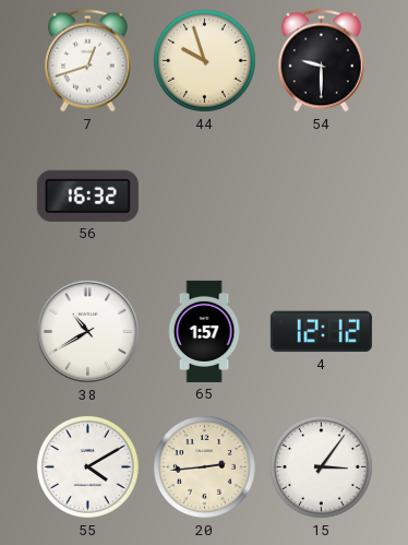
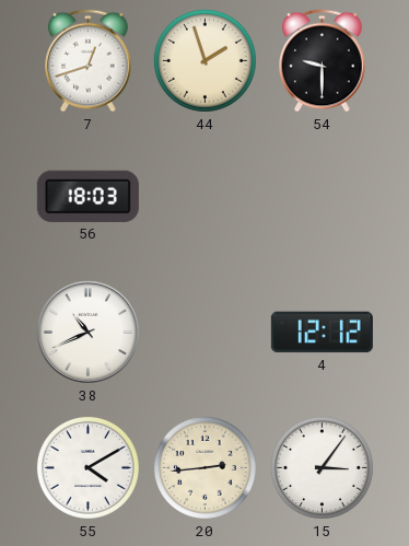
44: 9:57 -> 1:57 (204, 60)
56: 16:32 -> 18:03 (87, 196)
38: 10:40 -> 10:41 (87, 332)
65: 1:57 -> none (204, 331)
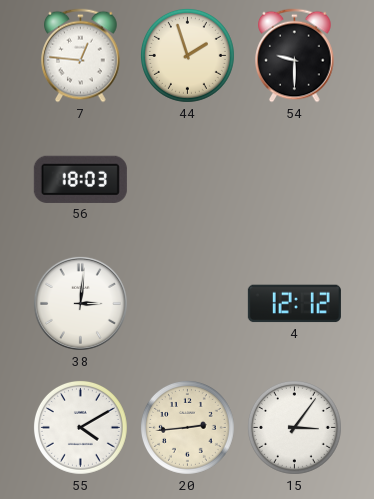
7: 12:42 -> 12:46 (81, 56)
38: 10:41 -> 3:01 (80, 303)
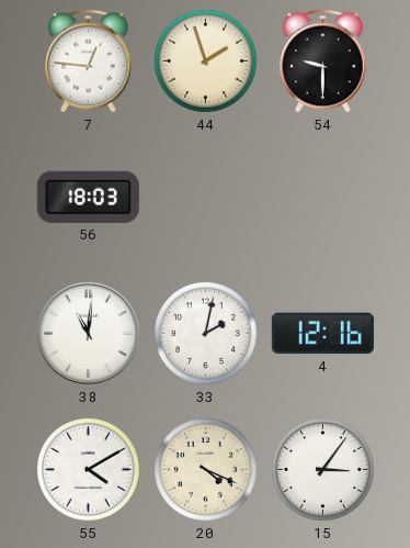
38: 3:01 -> 11:01 (88, 333)
33: none -> 2:02 (205, 333)
4: 12:12 -> 12:16 (322, 334)
20: 2:44 -> 4:19 (205, 469)
